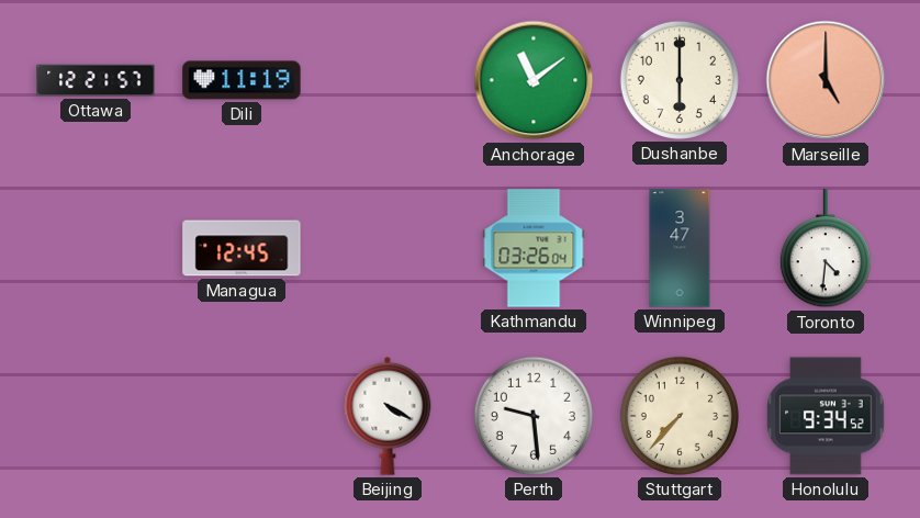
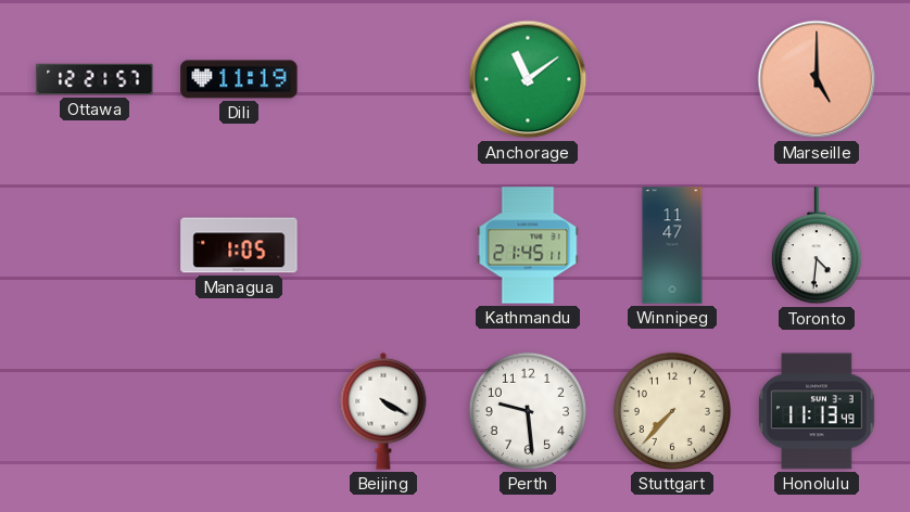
Dushanbe: 6:00 -> none (680, 80)
Managua: 12:45 -> 1:05 (239, 245)
Kathmandu: 03:26 -> 21:45 (528, 245)
Winnipeg: 3:47 -> 11:47 (672, 245)
Honolulu: 9:34 -> 11:13 (817, 411)
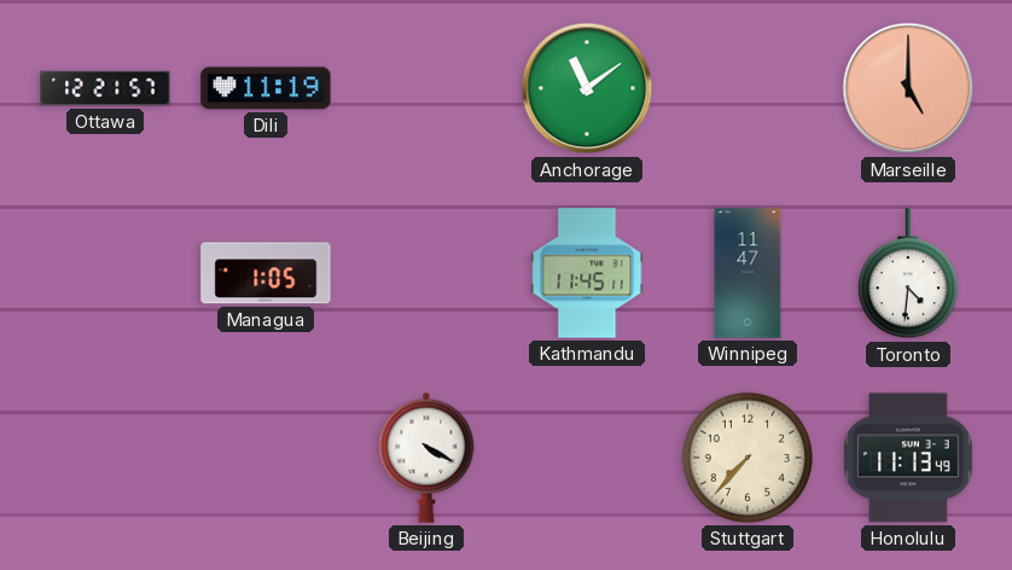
Kathmandu: 21:45 -> 11:45 (587, 273)
Perth: 9:29 -> none (528, 411)
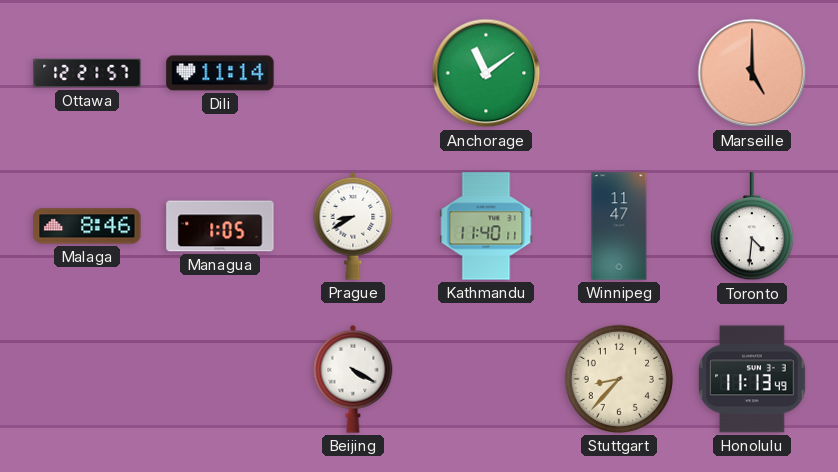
Dili: 11:19 -> 11:14 (220, 73)
Malaga: none -> 8:46 (87, 226)
Prague: none -> 8:40 (353, 226)
Kathmandu: 11:45 -> 11:40 (486, 226)
Stuttgart: 7:37 -> 8:37 (619, 379)
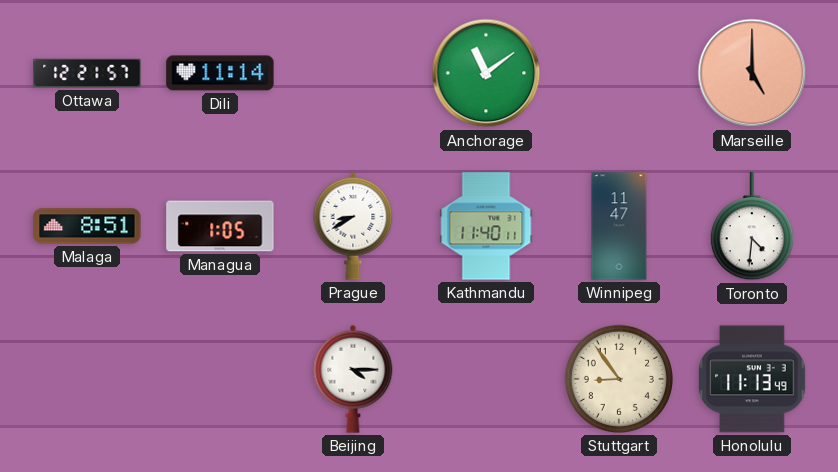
Malaga: 8:46 -> 8:51 (87, 226)
Beijing: 4:20 -> 4:15 (353, 379)
Stuttgart: 8:37 -> 8:54 (619, 379)
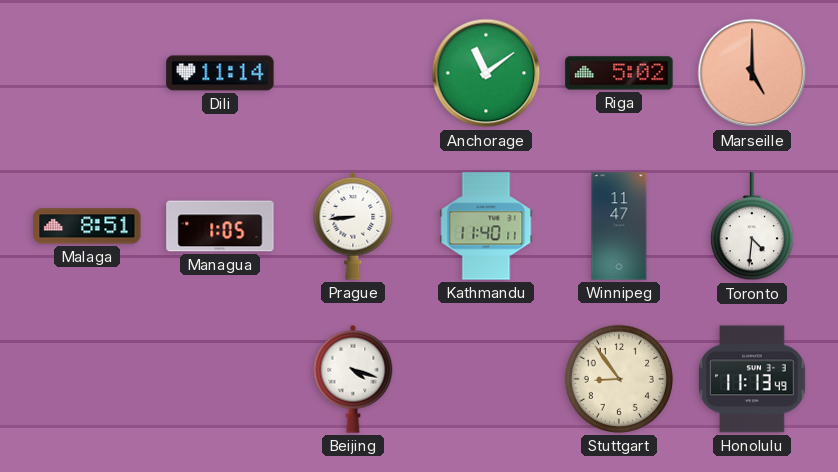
Ottawa: 12:21 -> none (87, 73)
Riga: none -> 5:02 (619, 73)
Prague: 8:40 -> 8:44 (353, 226)
Beijing: 4:15 -> 4:18 (353, 379)
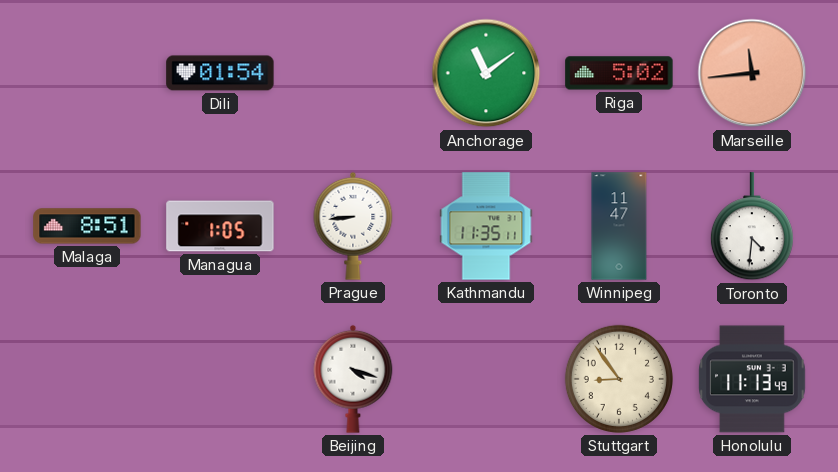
Dili: 11:14 -> 01:54 (220, 73)
Marseille: 5:00 -> 11:44 (752, 73)
Kathmandu: 11:40 -> 11:35 (486, 226)
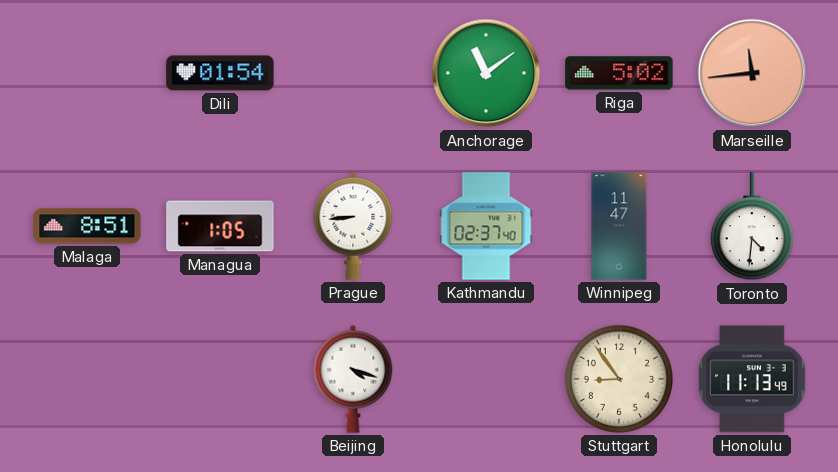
Kathmandu: 11:35 -> 02:37 (486, 226)
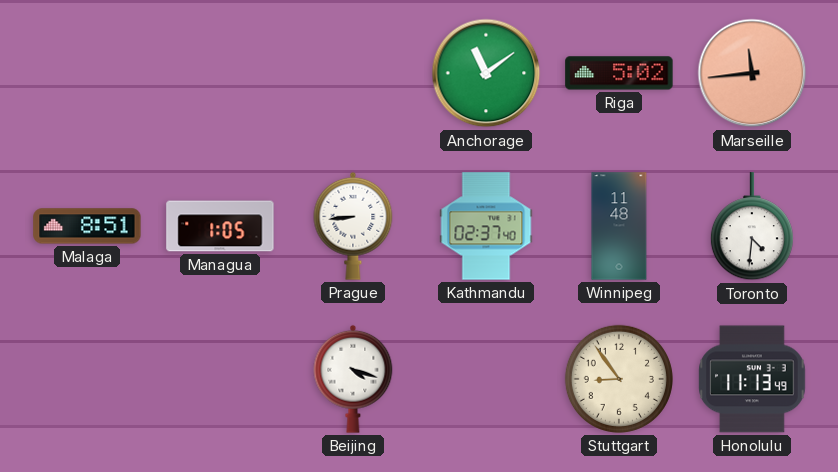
Dili: 01:54 -> none (220, 73)
Winnipeg: 11:47 -> 11:48 (619, 226)
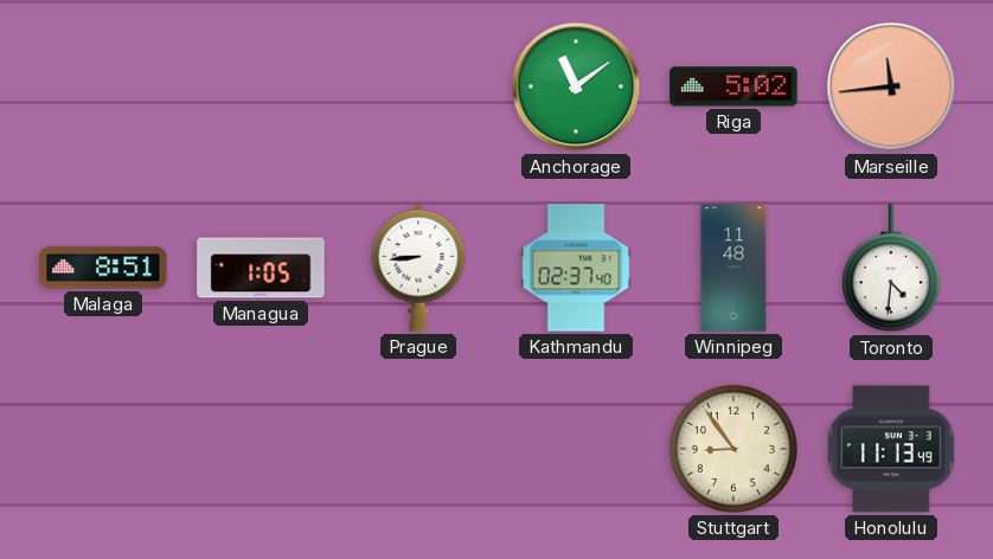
Beijing: 4:18 -> none (353, 379)
